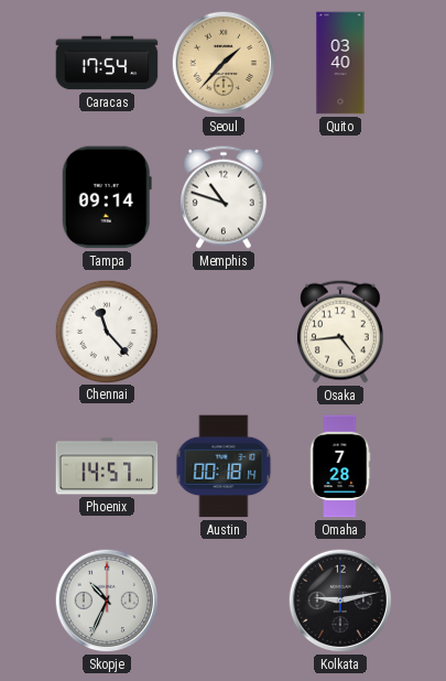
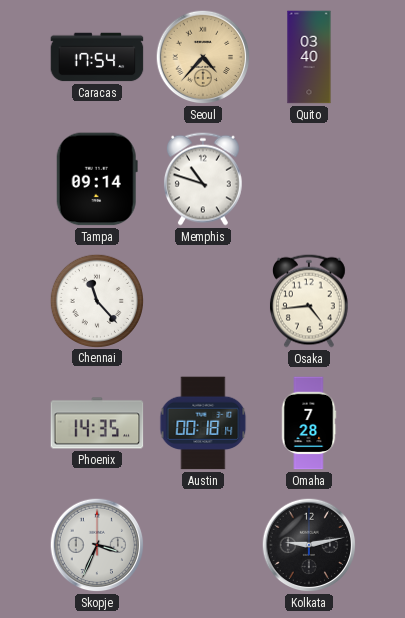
Seoul: 1:37 -> 4:37 (203, 57)
Phoenix: 14:57 -> 14:35 (97, 423)
Skopje: 10:34 -> 3:34 (97, 545)
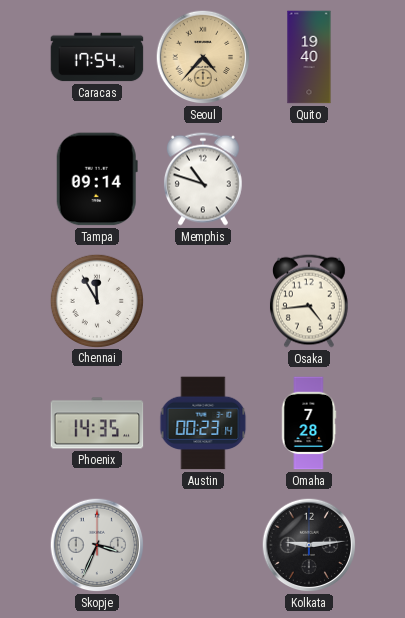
Quito: 03:40 -> 19:40 (309, 57)
Chennai: 11:23 -> 11:55 (96, 300)
Austin: 00:18 -> 00:23 (203, 423)
Kolkata: 9:13 -> 9:14 (309, 545)
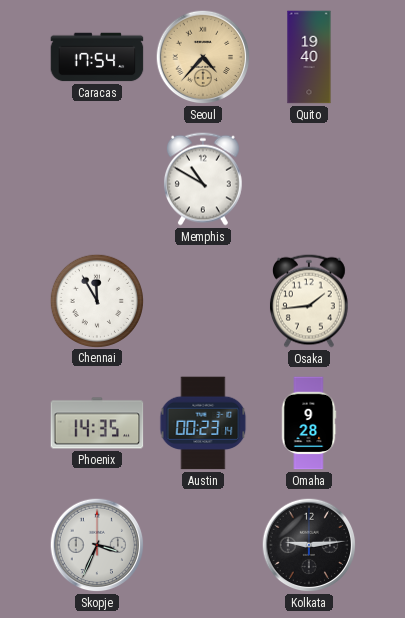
Tampa: 09:14 -> none (97, 179)
Memphis: 10:48 -> 10:50 (203, 179)
Osaka: 4:44 -> 1:44 (309, 301)
Omaha: 7:28 -> 9:28 (309, 423)
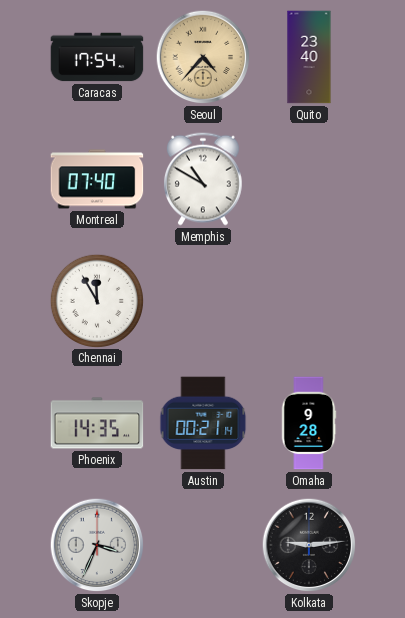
Quito: 19:40 -> 23:40 (309, 57)
Montreal: none -> 07:40 (97, 179)
Osaka: 1:44 -> none (309, 301)
Austin: 00:23 -> 00:21 (203, 423)
